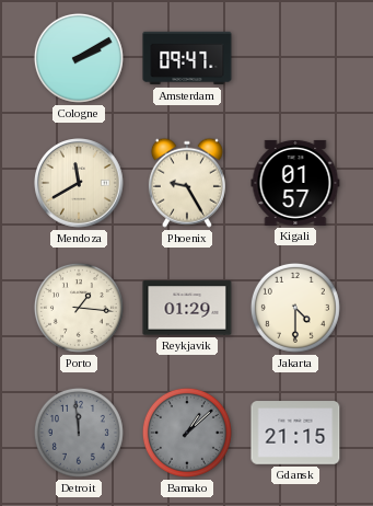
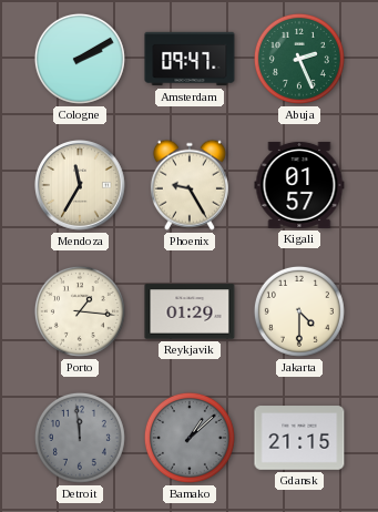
Abuja: none -> 2:26 (299, 59)
Mendoza: 11:40 -> 11:35 (81, 186)
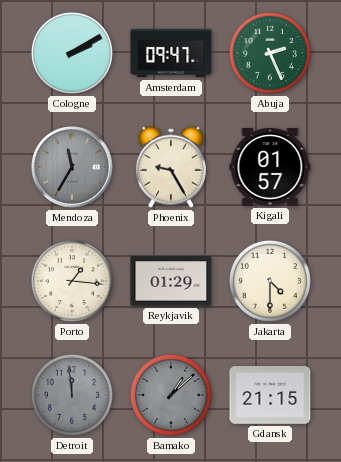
Mendoza dial: cream -> grey (73, 168)
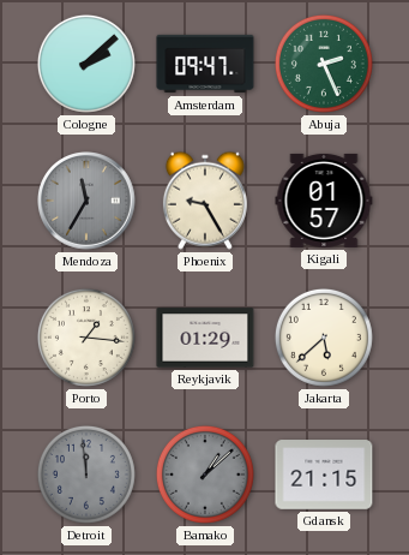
Cologne: 2:10 -> 2:08 (86, 64)
Jakarta: 4:30 -> 5:38 (324, 338)
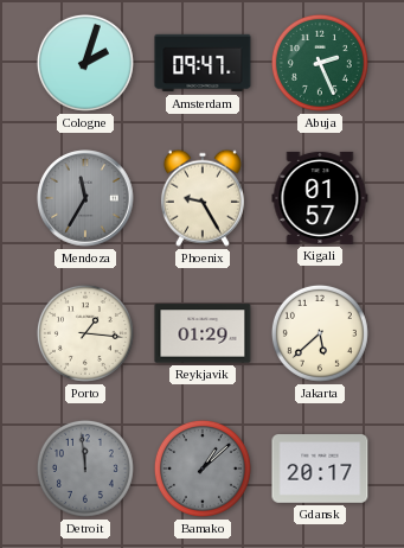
Cologne: 2:08 -> 2:03 (85, 63)
Gdansk: 21:15 -> 20:17 (320, 469)
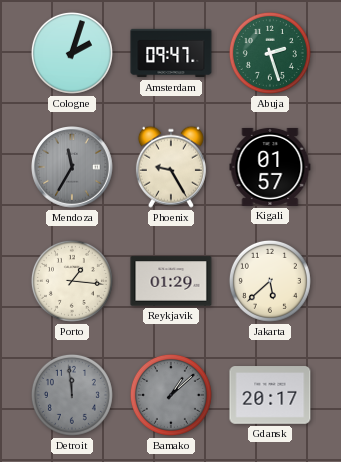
Abuja: 2:26 -> 2:27 (270, 53)
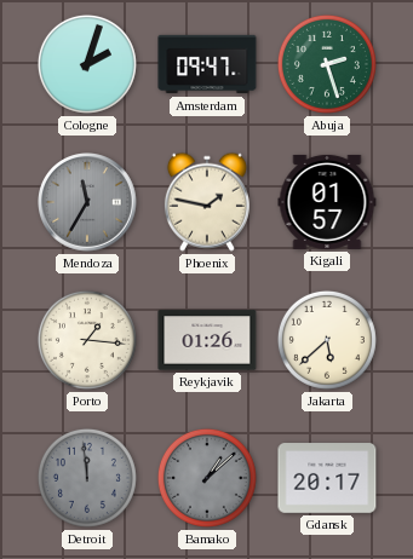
Phoenix: 9:25 -> 1:47 (207, 202)
Reykjavik: 01:29 -> 01:26 (207, 340)
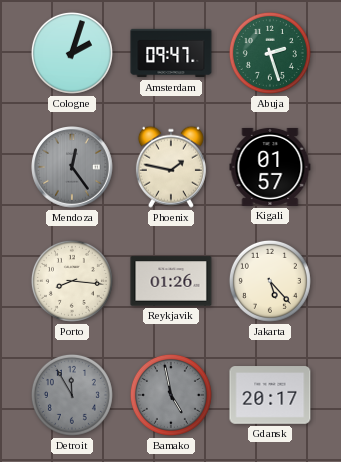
Mendoza: 11:35 -> 12:24 (73, 168)
Porto: 1:16 -> 8:16 (72, 281)
Jakarta: 5:38 -> 5:23 (270, 281)
Detroit: 11:59 -> 11:55 (72, 395)
Bamako: 1:08 -> 4:58 (171, 395)
